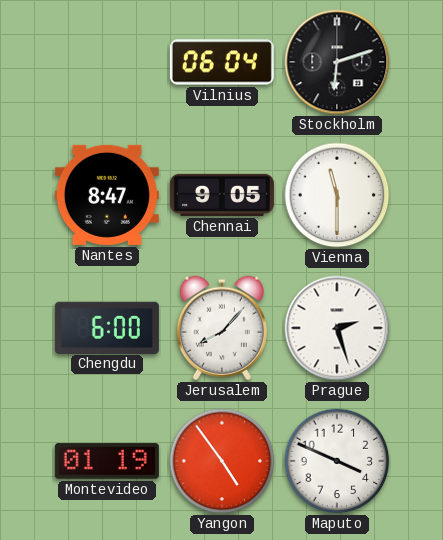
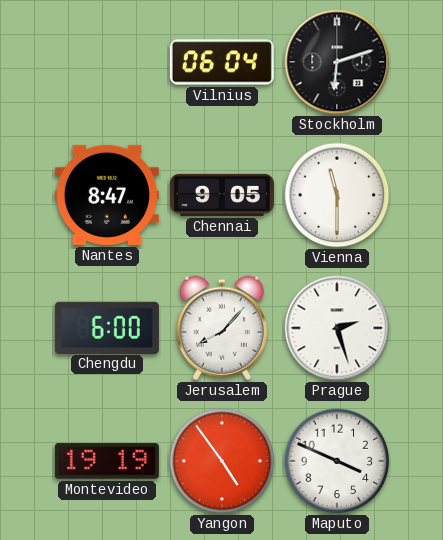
Montevideo: 01:19 -> 19:19 (107, 461)
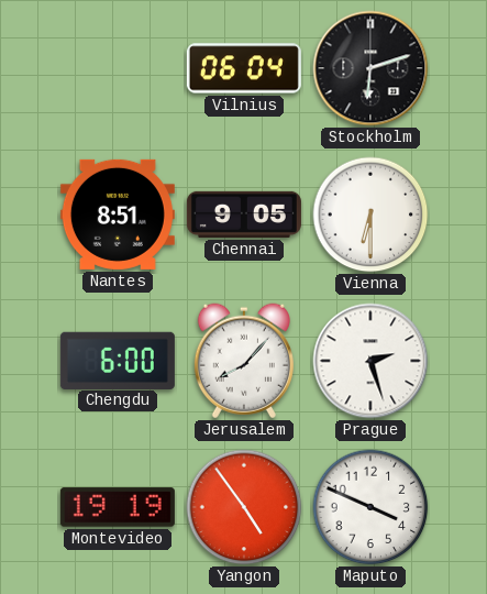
Nantes: 8:47 -> 8:51 (118, 215)
Vienna: 11:30 -> 6:30 (370, 215)
